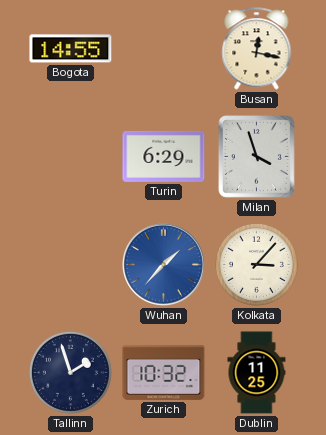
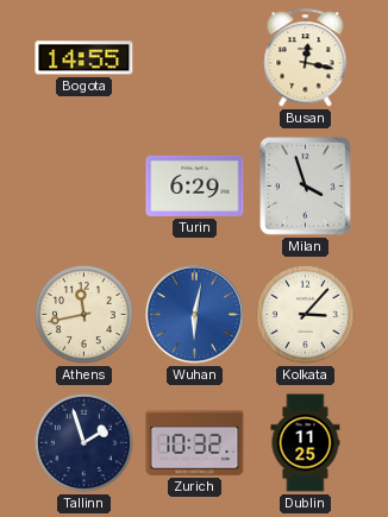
Athens: none -> 11:43 (83, 314)
Wuhan: 1:37 -> 6:02 (195, 315)
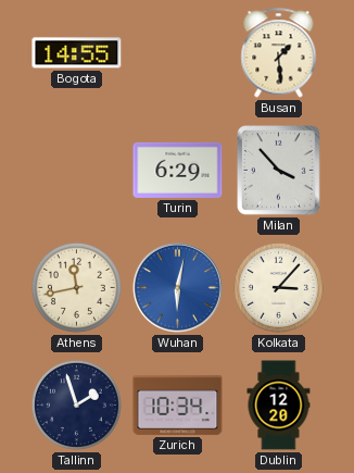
Busan: 12:17 -> 1:29 (279, 53)
Milan: 3:57 -> 3:53 (279, 171)
Zurich: 10:32 -> 10:34 (178, 404)
Dublin: 11:25 -> 12:20 (279, 406)
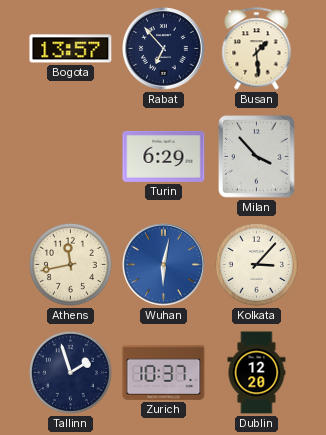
Bogota: 14:55 -> 13:57 (71, 49)
Rabat: none -> 6:53 (164, 49)
Zurich: 10:34 -> 10:37 (164, 372)
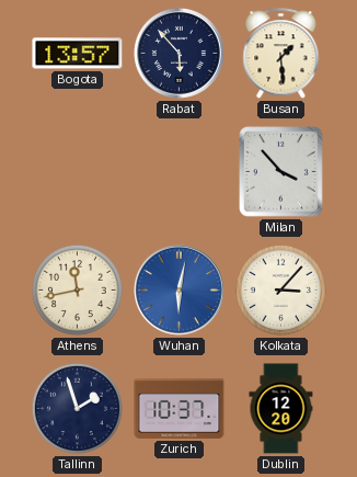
Rabat: 6:53 -> 5:53 (180, 54)
Turin: 6:29 -> none (164, 156)
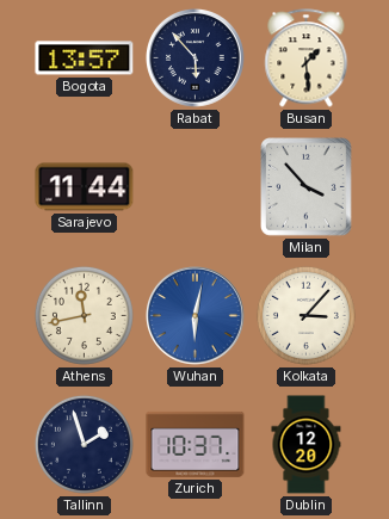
Sarajevo: none -> 11:44 (85, 187)
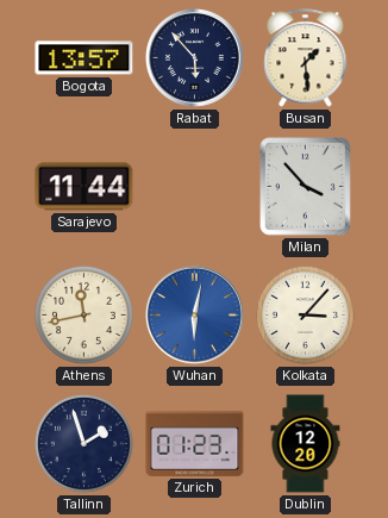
Zurich: 10:37 -> 01:23 (195, 443)
